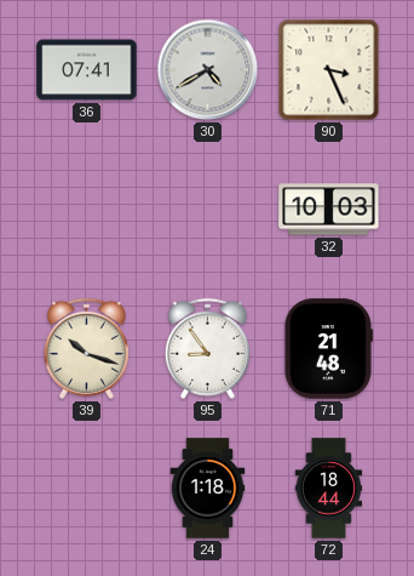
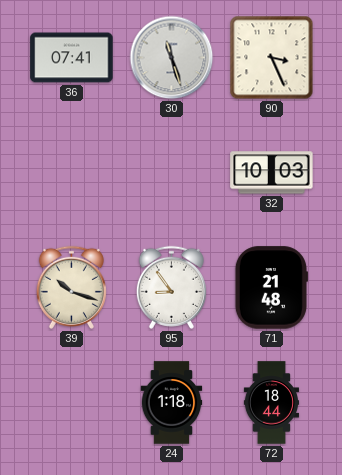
30: 4:40 -> 11:27 (172, 58)
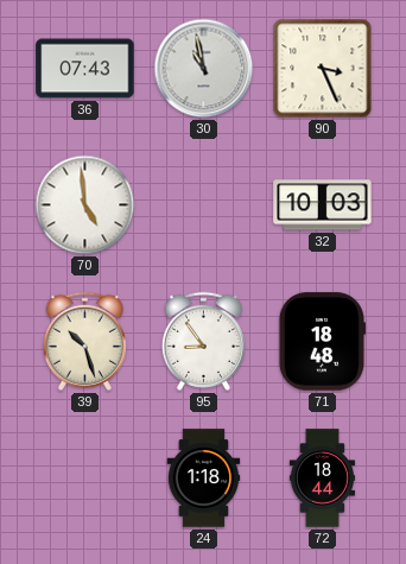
36: 07:41 -> 07:43 (85, 69)
30: 11:27 -> 10:58 (204, 69)
70: none -> 4:59 (85, 205)
39: 10:18 -> 10:27 (84, 341)
71: 21:48 -> 18:48 (322, 342)
